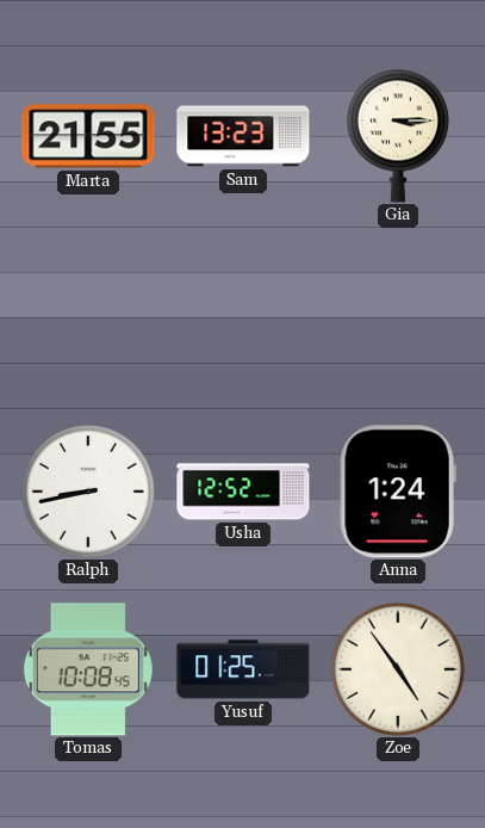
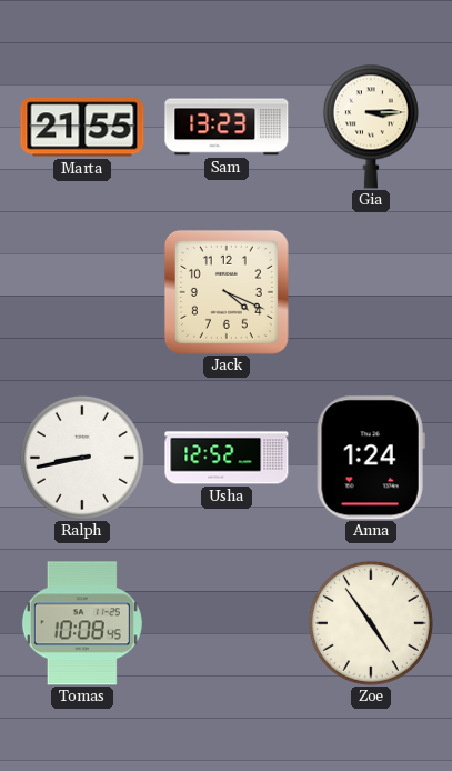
Jack: none -> 4:19 (227, 292)
Yusuf: 01:25 -> none (243, 669)
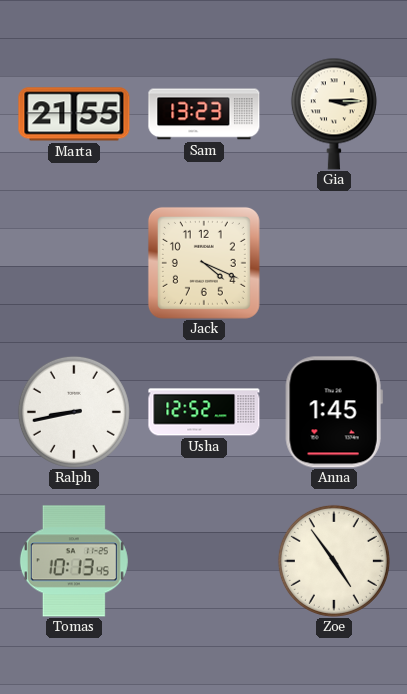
Anna: 1:24 -> 1:45 (334, 412)
Tomas: 10:08 -> 10:13 (74, 561)
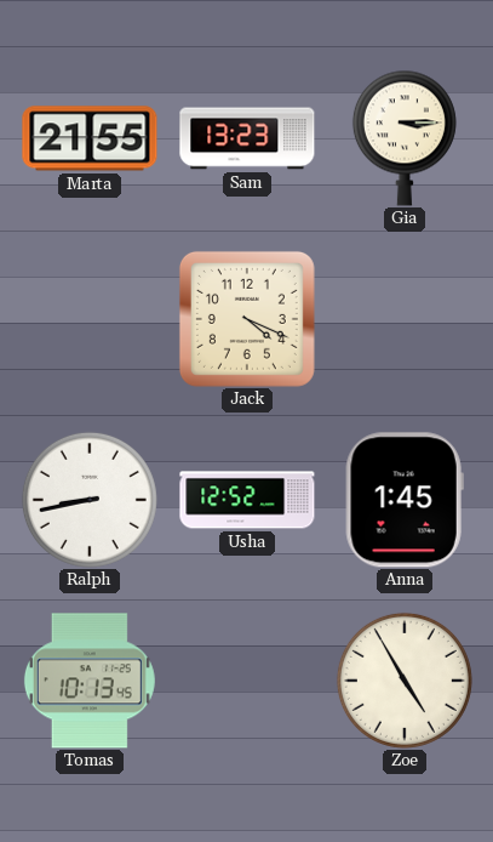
Zoe: 4:54 -> 4:55 (405, 681)
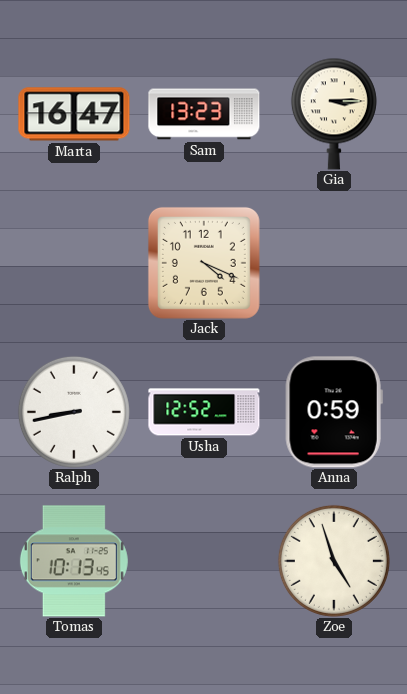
Marta: 21:55 -> 16:47 (74, 114)
Anna: 1:45 -> 0:59 (334, 412)
Zoe: 4:55 -> 4:57 (334, 561)
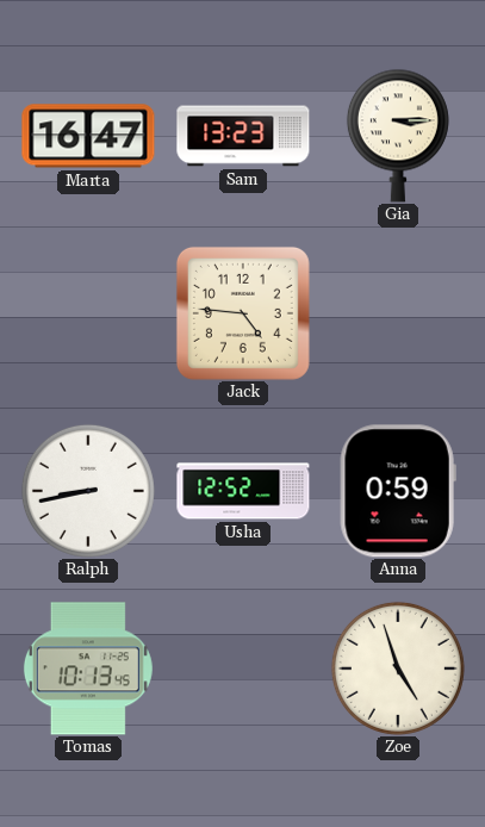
Jack: 4:19 -> 4:46 (243, 313)
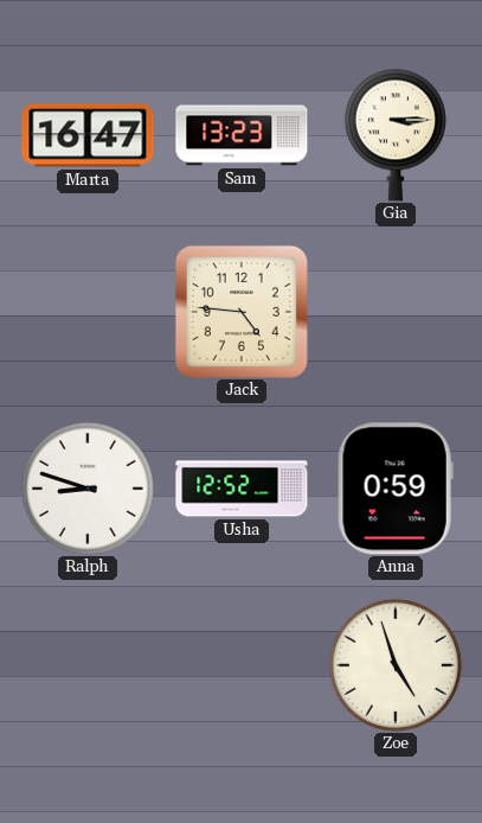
Ralph: 8:43 -> 8:48 (88, 489)
Tomas: 10:13 -> none (88, 669)
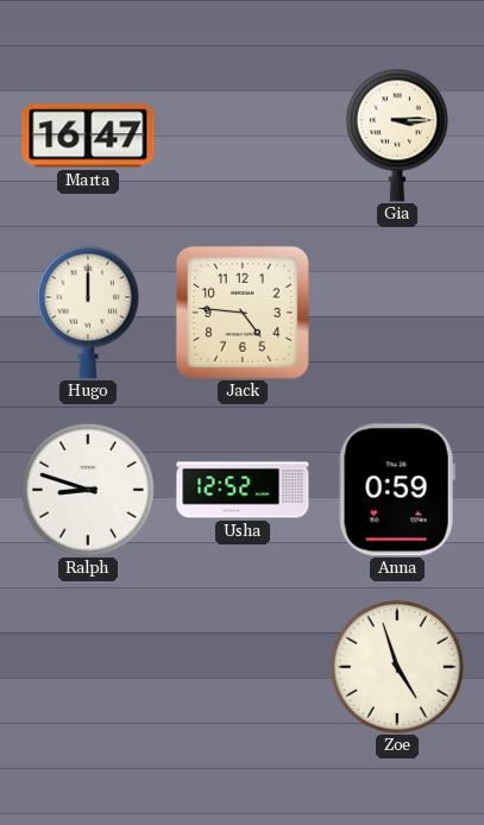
Sam: 13:23 -> none (242, 135)
Hugo: none -> 12:00 (88, 313)
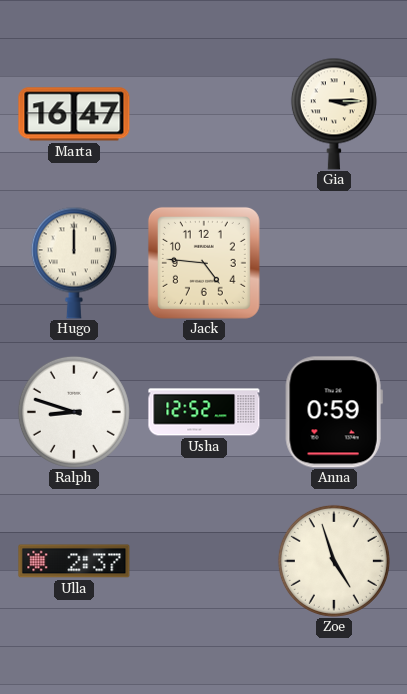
Ulla: none -> 2:37 (74, 561)
